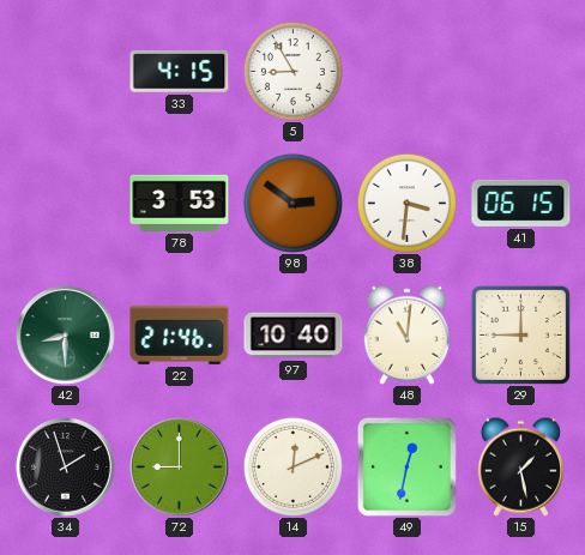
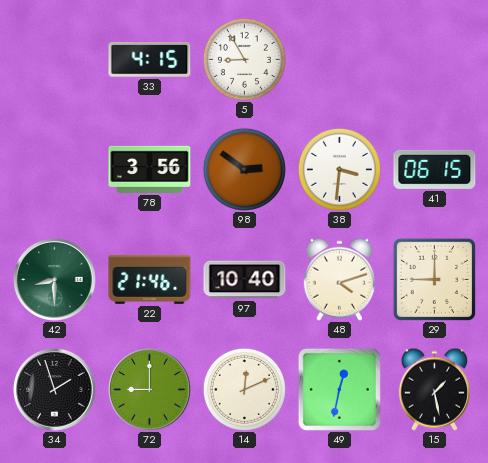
78: 3:53 -> 3:56 (150, 169)
48: 11:01 -> 4:12 (339, 279)
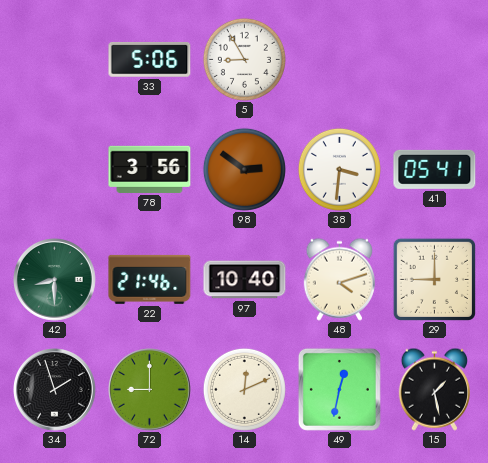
33: 4:15 -> 5:06 (150, 60)
41: 06:15 -> 05:41 (435, 169)
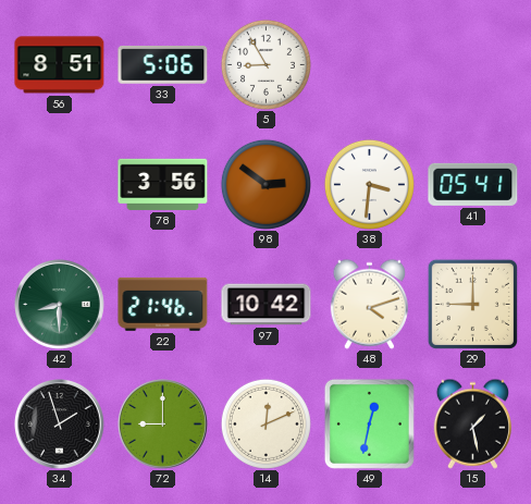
56: none -> 8:51 (60, 65)
97: 10:40 -> 10:42 (267, 305)
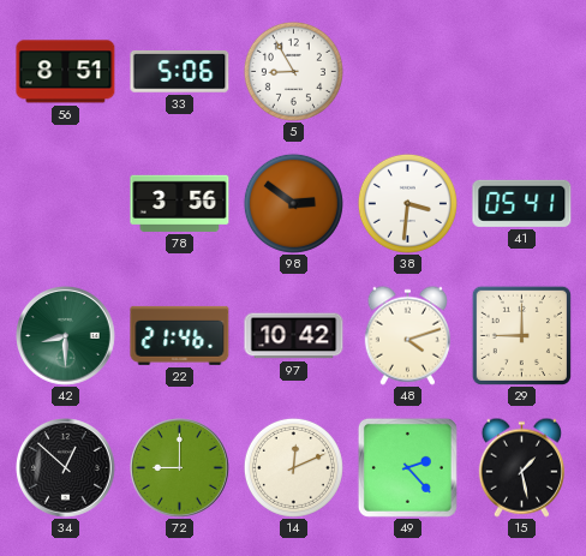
34: 1:57 -> 12:52 (66, 468)
49: 12:32 -> 2:23 (407, 467)
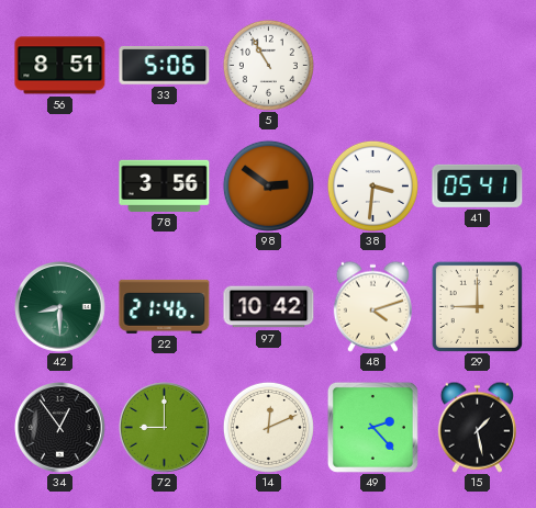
5: 8:55 -> 10:55 (268, 65)
34: 12:52 -> 12:54 (60, 428)
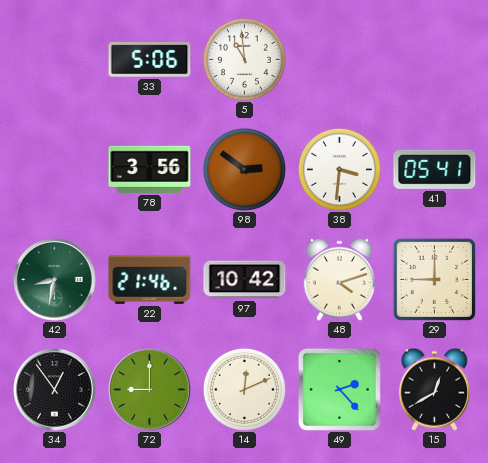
56: 8:51 -> none (60, 66)
5: 10:55 -> 10:59 (244, 59)
42: 8:30 -> 8:32 (55, 280)
15: 1:28 -> 12:40 (434, 389)
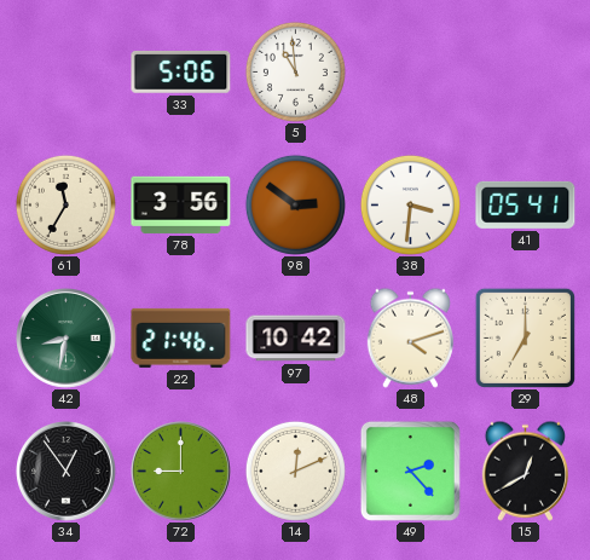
61: none -> 11:35 (65, 204)
29: 9:00 -> 7:00 (525, 337)
